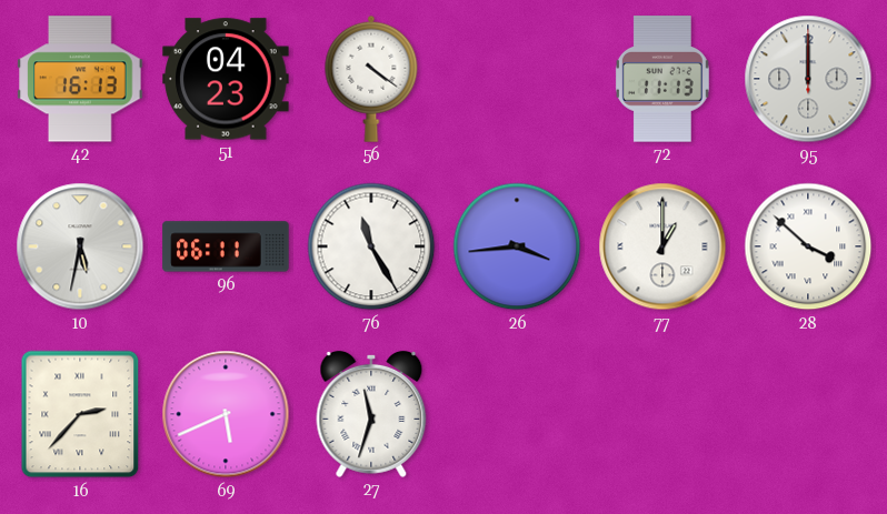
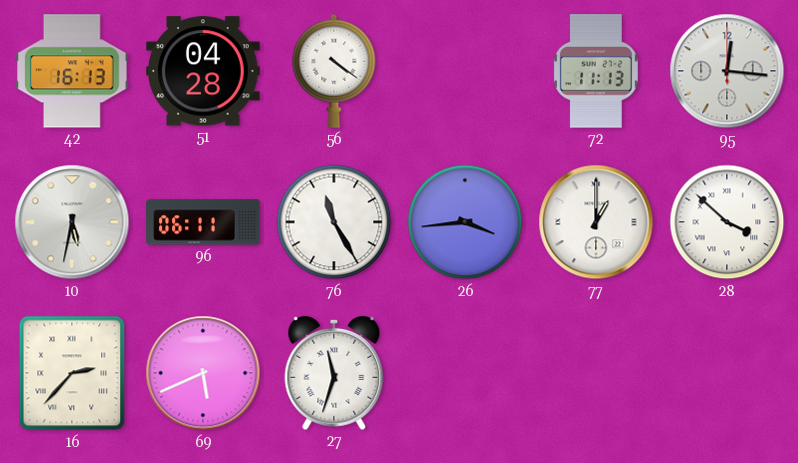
51: 04:23 -> 04:28 (203, 71)
95: 12:00 -> 12:16 (727, 71)
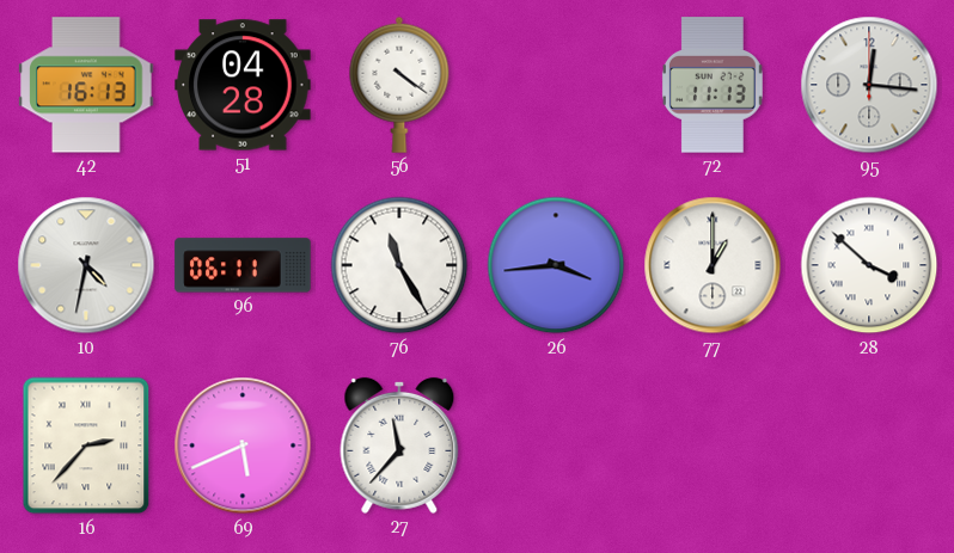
10: 5:32 -> 4:32 (86, 265)
27: 11:33 -> 11:37 (399, 446)
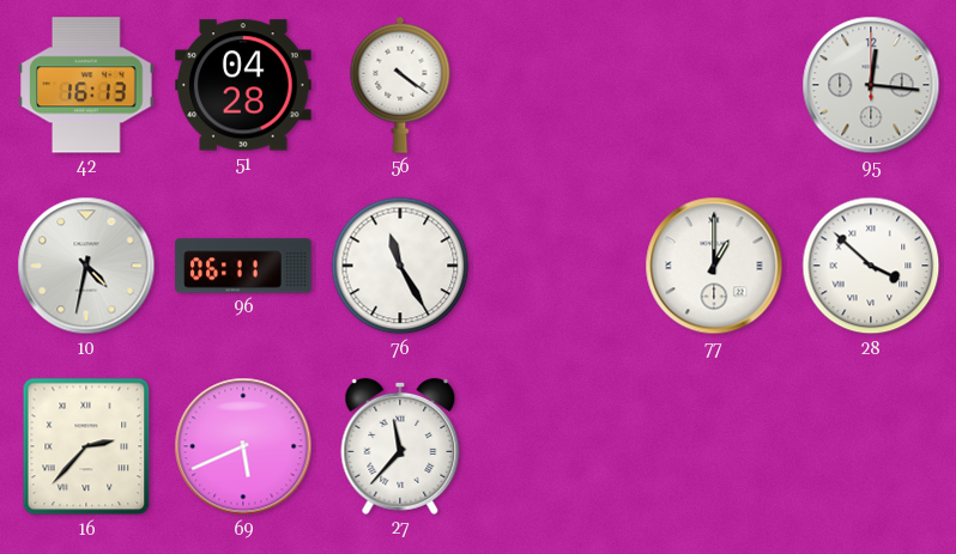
72: 11:13 -> none (713, 85)
26: 3:44 -> none (556, 265)
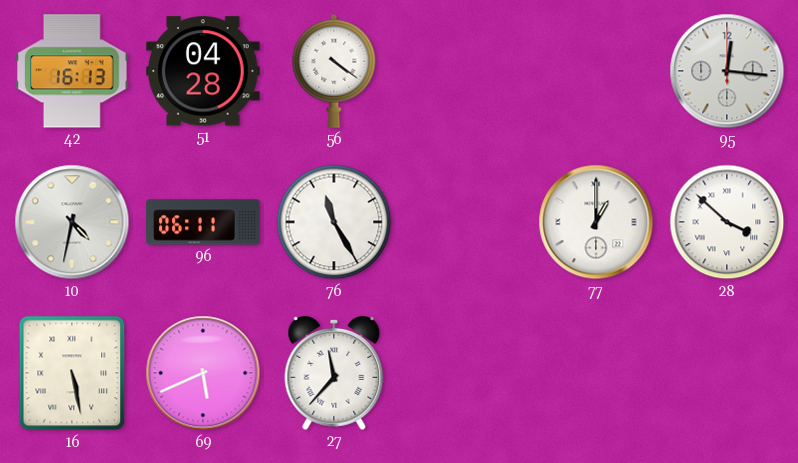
16: 2:37 -> 5:28 (72, 373)
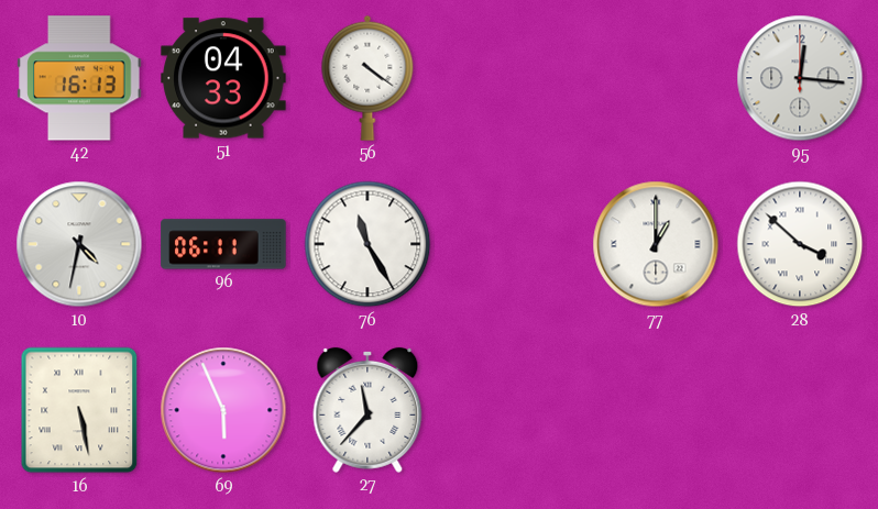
51: 04:28 -> 04:33 (223, 78)
69: 5:41 -> 5:56 (223, 410)
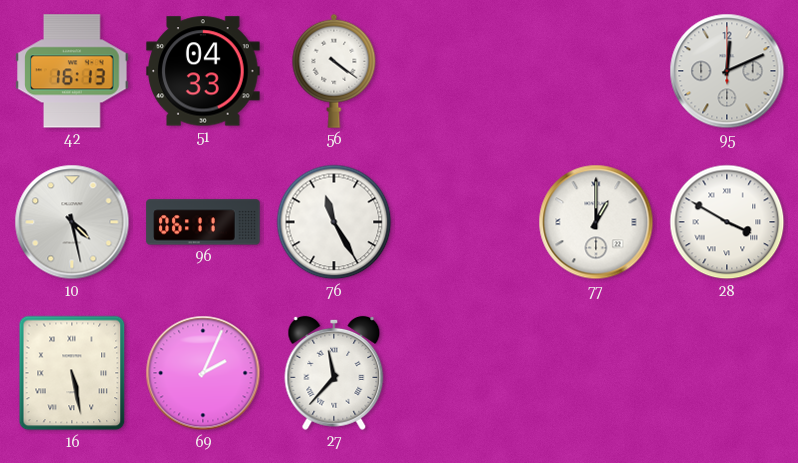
95: 12:16 -> 12:11 (727, 71)
10: 4:32 -> 4:28 (72, 222)
28: 3:52 -> 3:50 (727, 222)
69: 5:56 -> 2:04 (203, 373)
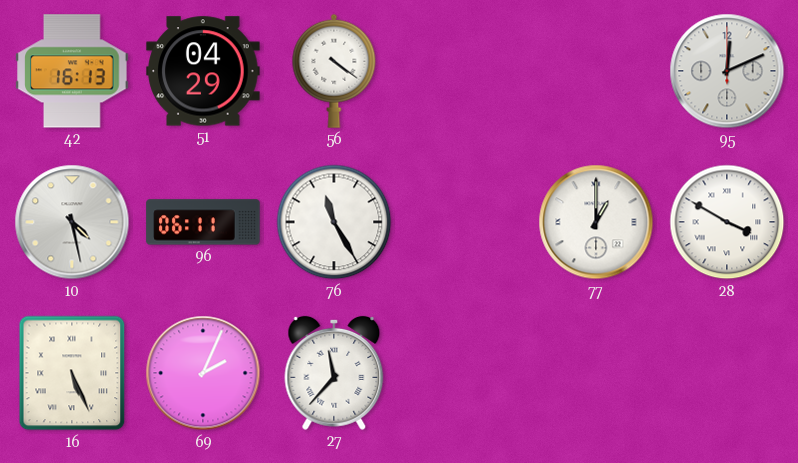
51: 04:33 -> 04:29 (203, 71)
16: 5:28 -> 5:26 (72, 373)
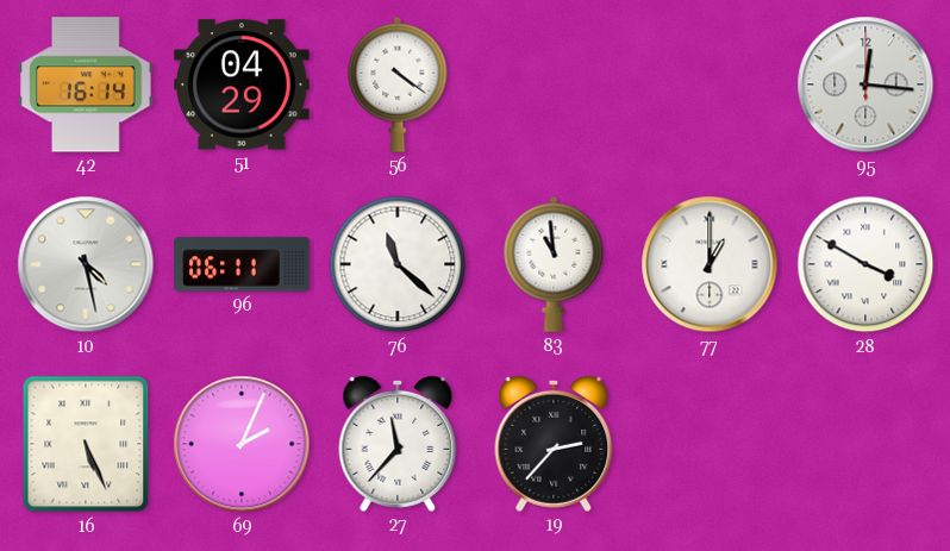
42: 16:13 -> 16:14 (86, 84)
95: 12:11 -> 12:16 (865, 84)
76: 11:25 -> 11:22 (398, 264)
83: none -> 10:59 (554, 264)
19: none -> 2:37 (554, 444)
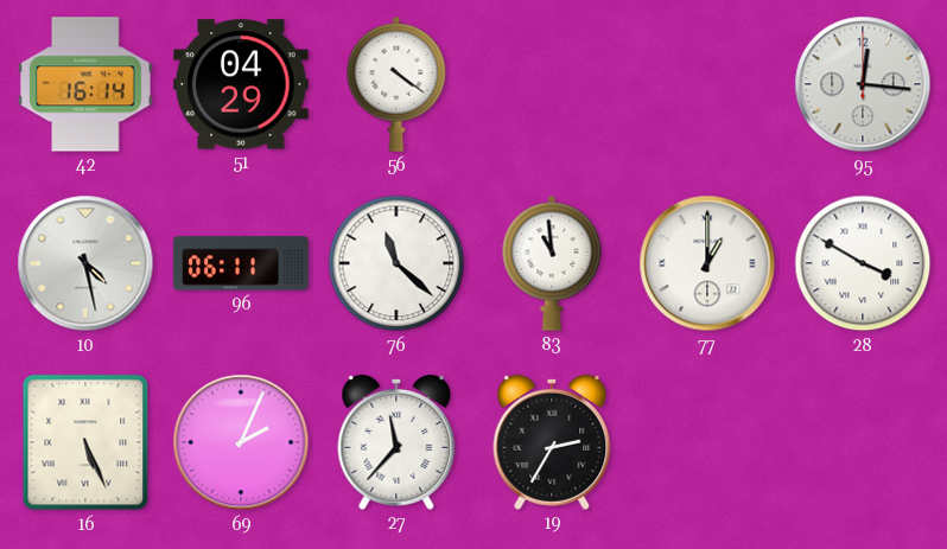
19: 2:37 -> 2:35 (552, 442)
